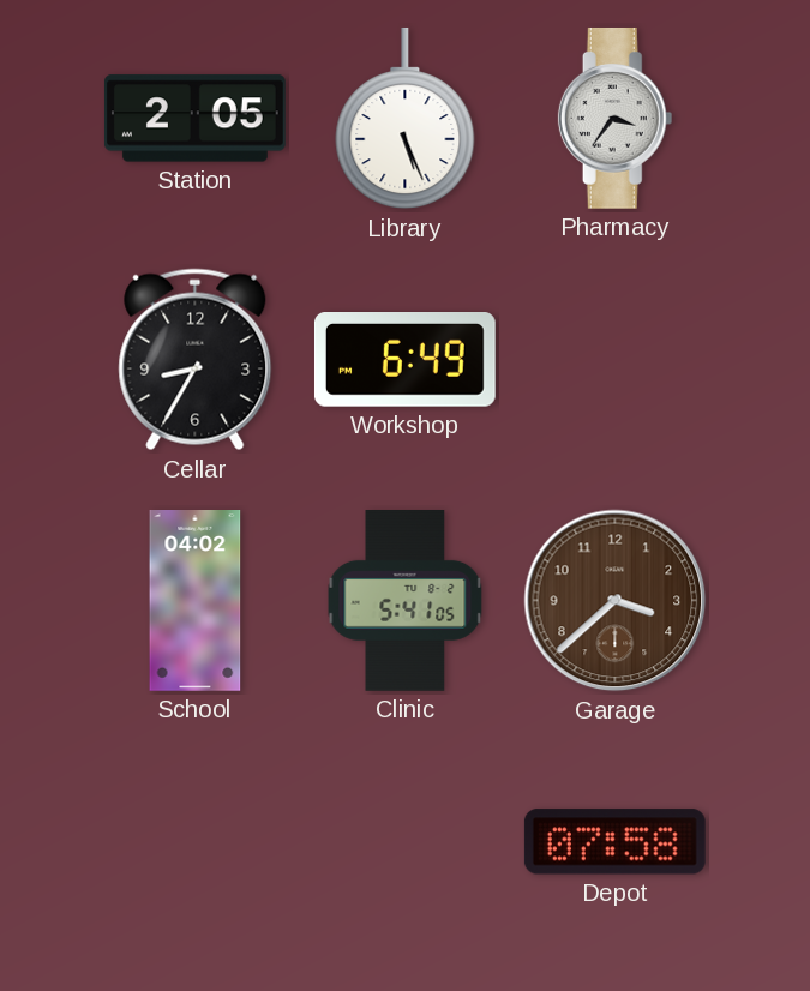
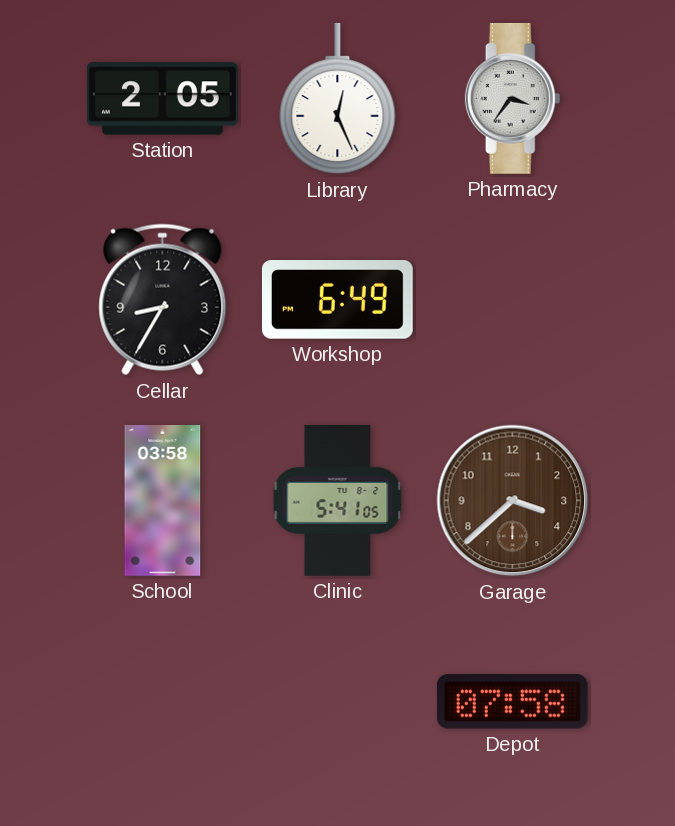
Library: 5:26 -> 12:26 (338, 99)
School: 04:02 -> 03:58 (163, 501)
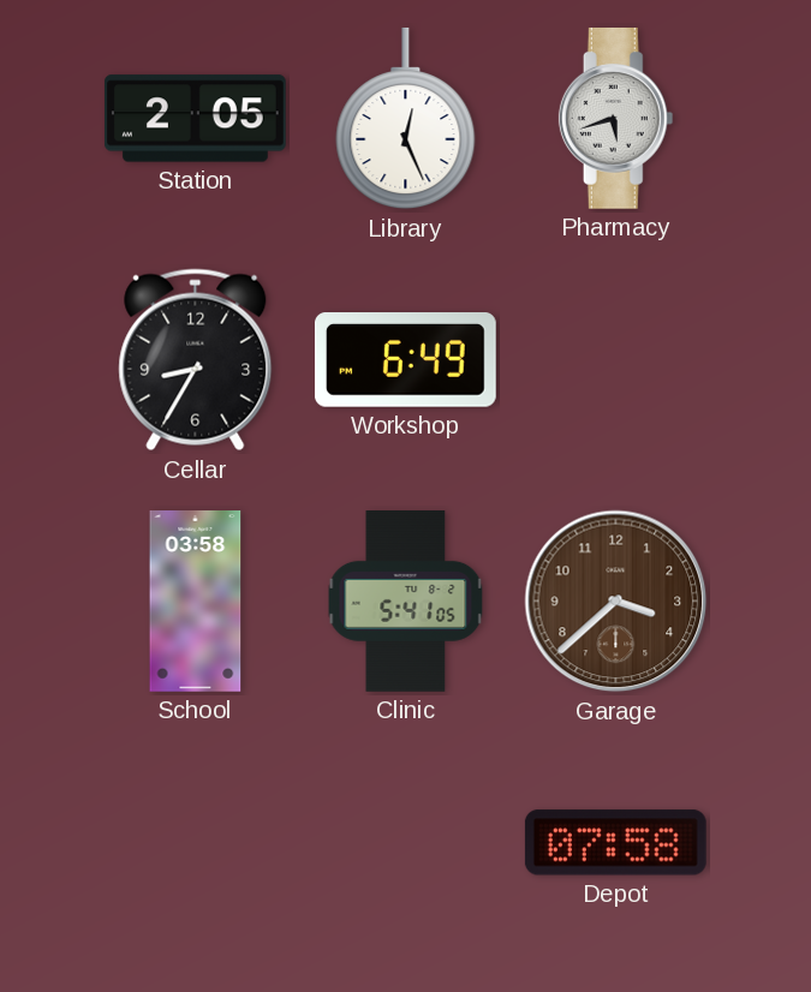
Pharmacy: 3:36 -> 5:42 (616, 118)
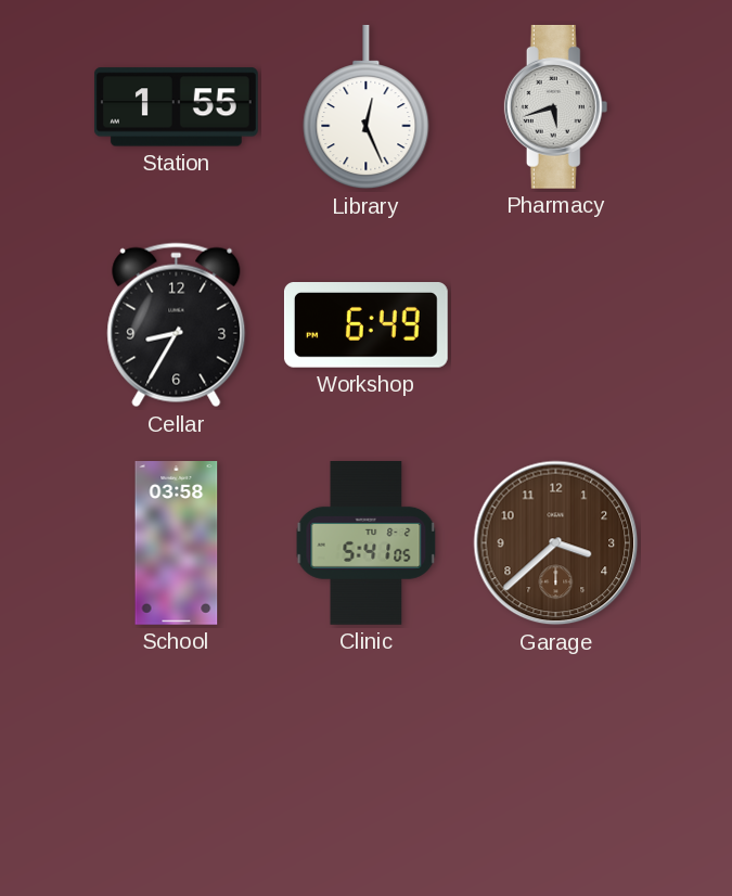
Station: 2:05 -> 1:55 (176, 107)
Depot: 07:58 -> none (615, 843)
